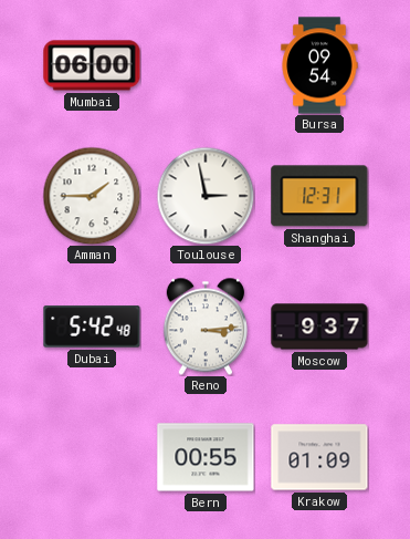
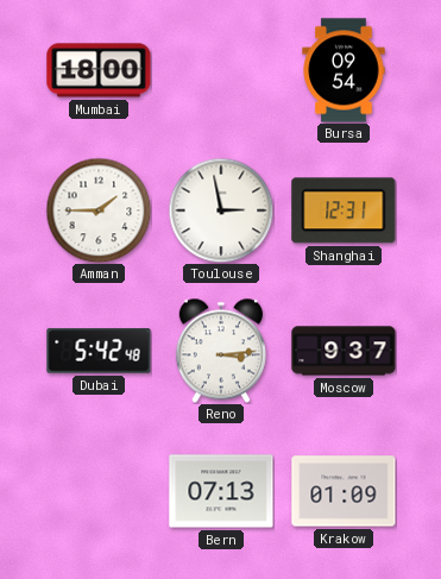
Mumbai: 06:00 -> 18:00 (99, 70)
Bern: 00:55 -> 07:13 (221, 491)
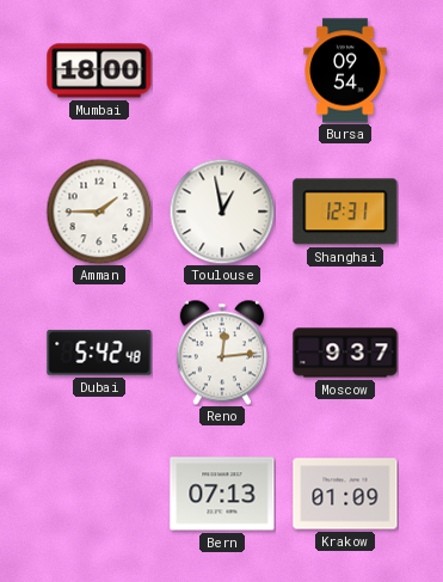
Toulouse: 2:58 -> 12:58 (222, 212)
Reno: 3:14 -> 12:14 (222, 353)
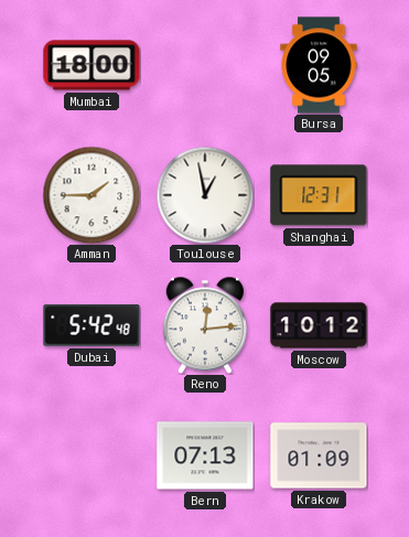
Bursa: 09:54 -> 09:05 (319, 65)
Moscow: 9:37 -> 10:12 (319, 325)
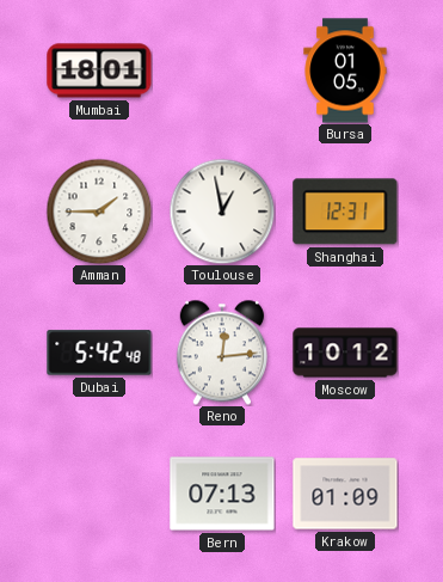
Mumbai: 18:00 -> 18:01 (99, 71)
Bursa: 09:05 -> 01:05 (345, 71)
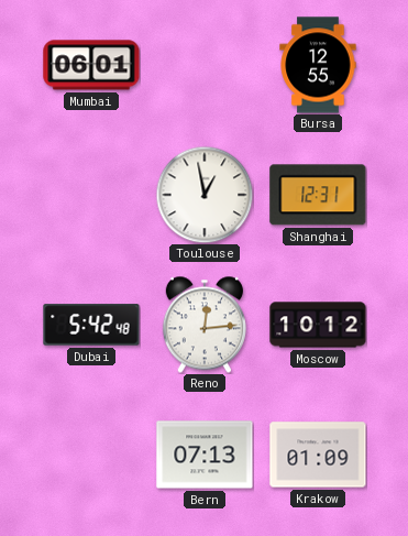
Mumbai: 18:01 -> 06:01 (91, 65)
Bursa: 01:05 -> 12:55 (318, 65)
Amman: 1:45 -> none (99, 212)
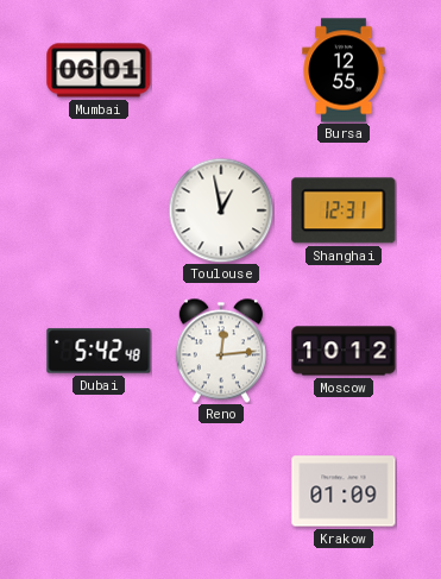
Bern: 07:13 -> none (205, 455)
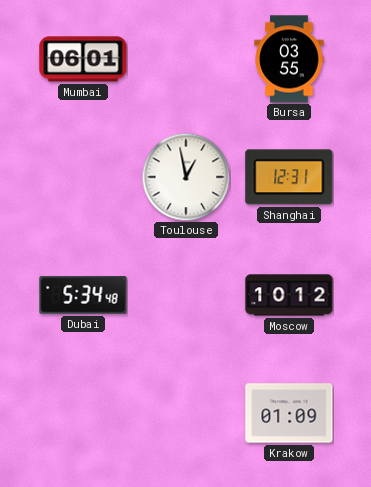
Bursa: 12:55 -> 03:55 (289, 59)
Dubai: 5:42 -> 5:34 (83, 295)
Reno: 12:14 -> none (221, 351)
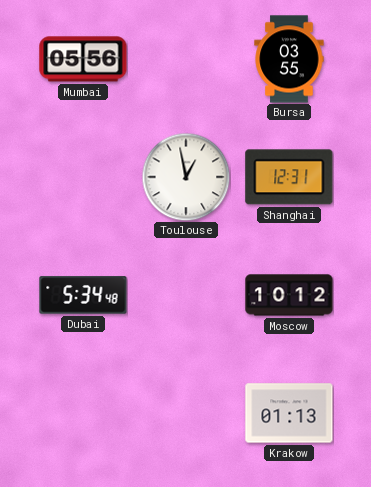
Mumbai: 06:01 -> 05:56 (83, 59)
Krakow: 01:09 -> 01:13 (289, 413)
